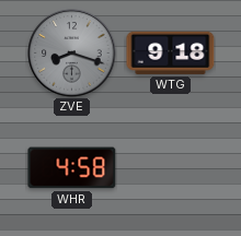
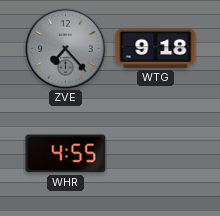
ZVE: 8:18 -> 7:23 (66, 49)
WHR: 4:58 -> 4:55 (66, 154)
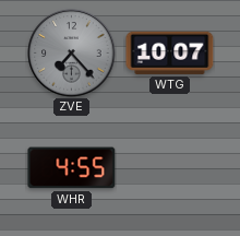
WTG: 9:18 -> 10:07 (170, 52)
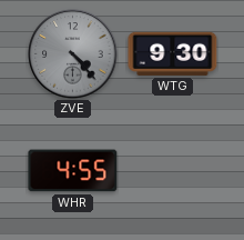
ZVE: 7:23 -> 4:23 (73, 54)
WTG: 10:07 -> 9:30 (173, 53)
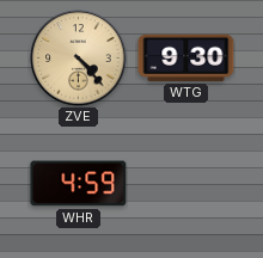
ZVE dial: grey -> champagne (79, 59)
WHR: 4:55 -> 4:59 (79, 184)
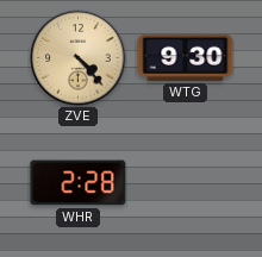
WHR: 4:59 -> 2:28 (79, 183)
